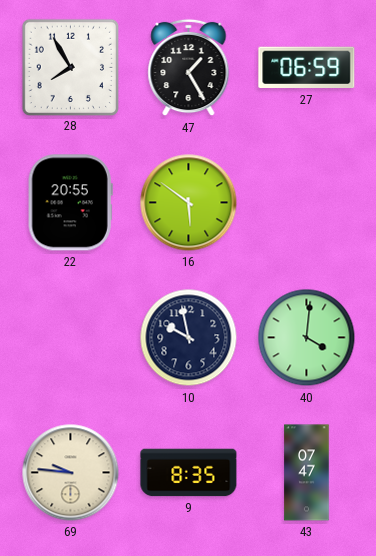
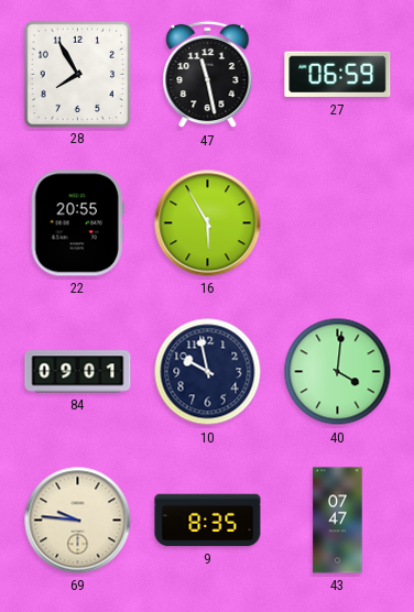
47: 1:25 -> 11:28 (208, 75)
16: 5:51 -> 5:55 (208, 223)
84: none -> 09:01 (78, 372)
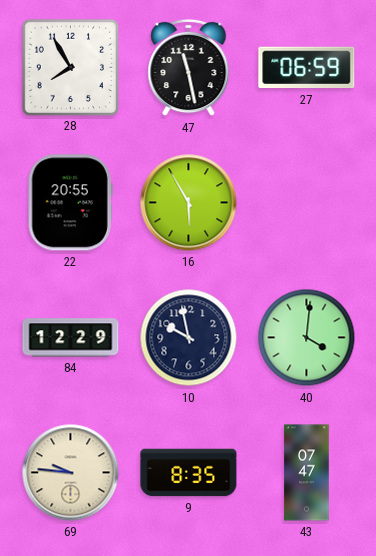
84: 09:01 -> 12:29 (71, 338)
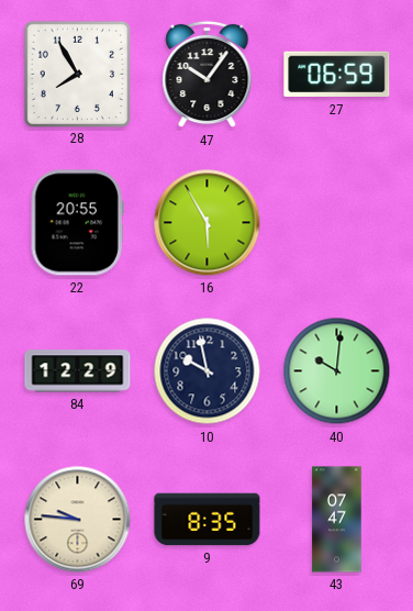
47: 11:28 -> 10:06 (208, 75)
40: 4:01 -> 10:01 (337, 371)
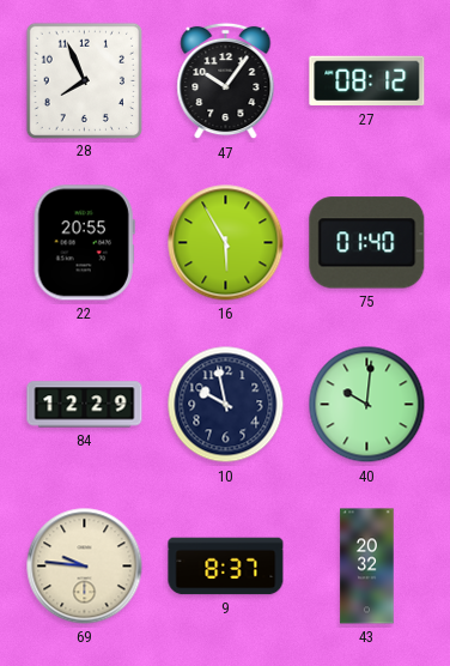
28: 7:55 -> 7:56 (84, 80)
27: 06:59 -> 08:12 (367, 81)
75: none -> 01:40 (367, 243)
9: 8:35 -> 8:37 (226, 567)
43: 07:47 -> 20:32 (367, 567)
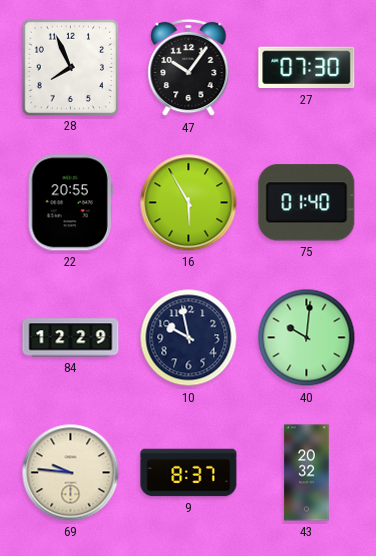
27: 08:12 -> 07:30 (307, 68)
